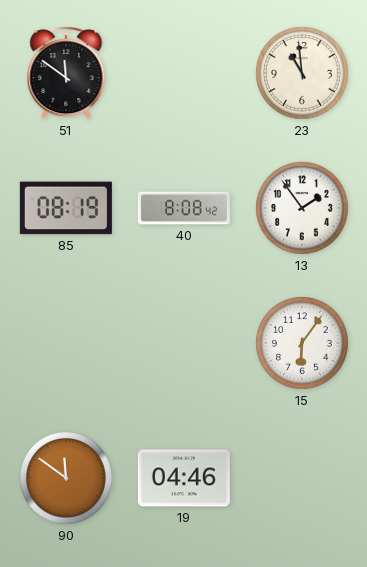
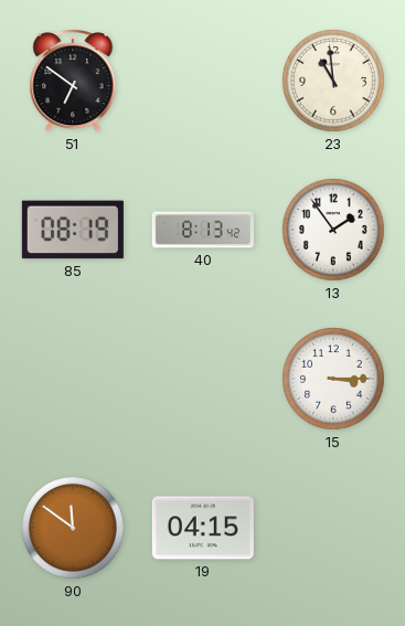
51: 11:51 -> 6:51 (73, 81)
40: 8:08 -> 8:13 (203, 230)
15: 6:06 -> 3:15 (333, 379)
19: 04:46 -> 04:15 (203, 528)
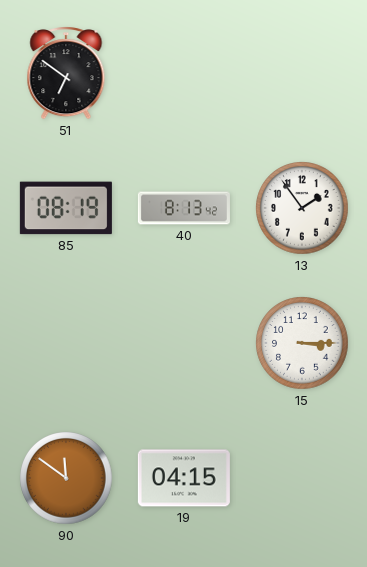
23: 10:59 -> none (333, 81)
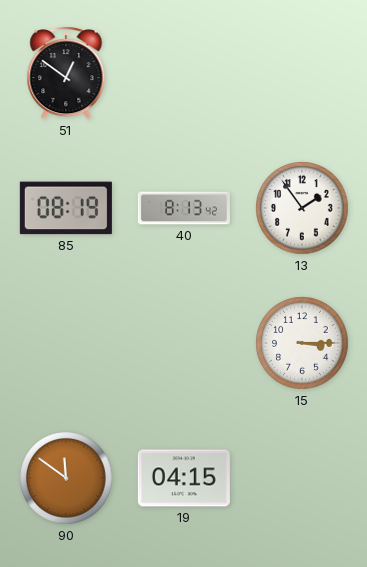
51: 6:51 -> 12:51 (66, 73)
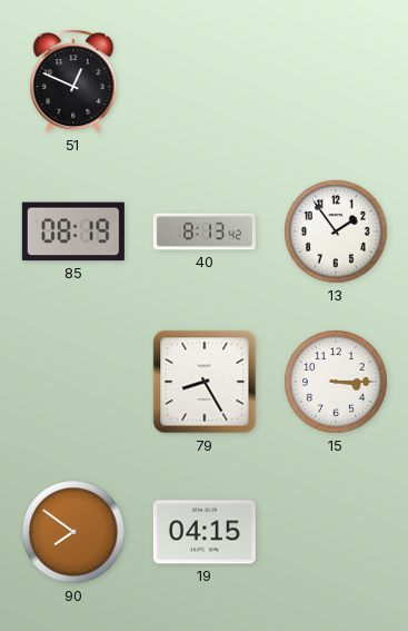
51: 12:51 -> 12:49 (73, 81)
79: none -> 8:25 (205, 382)
90: 11:51 -> 7:51 (73, 532)
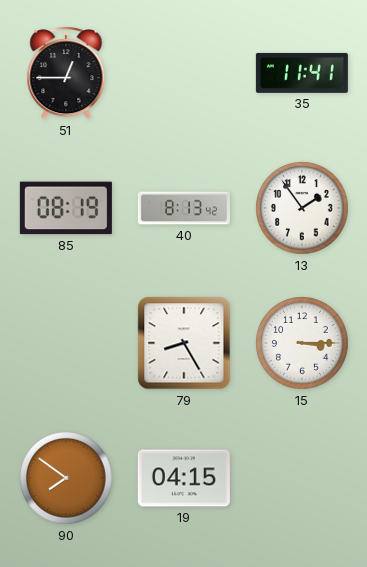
51: 12:49 -> 12:45 (66, 73)
35: none -> 11:41 (302, 73)
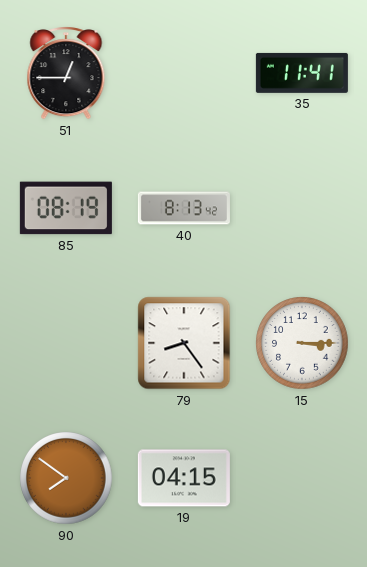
13: 1:54 -> none (302, 208)
79: 8:25 -> 8:24 (184, 343)
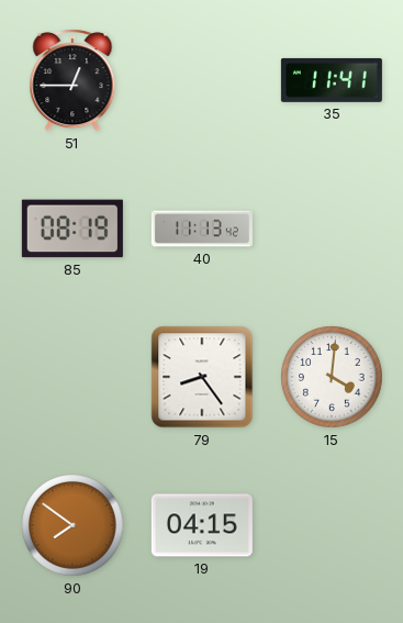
40: 8:13 -> 11:13 (202, 229)
15: 3:15 -> 4:01 (332, 377)
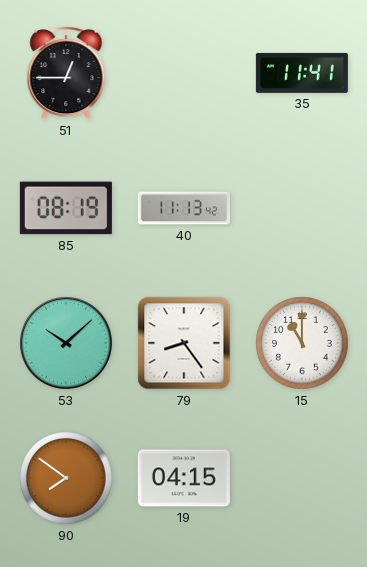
53: none -> 10:08 (67, 344)
15: 4:01 -> 11:00 (302, 343)
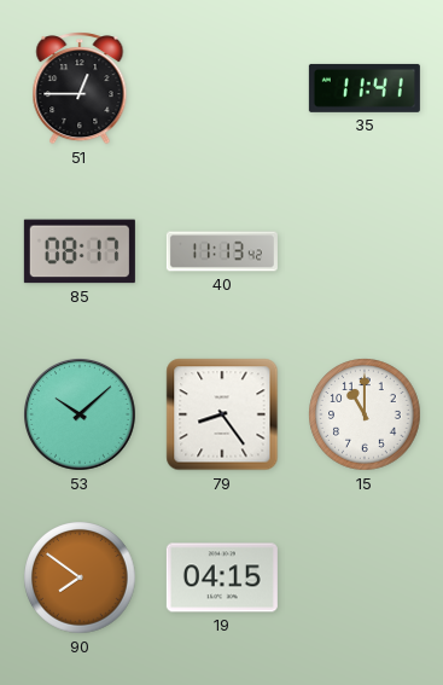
85: 08:19 -> 08:17 (80, 251)
